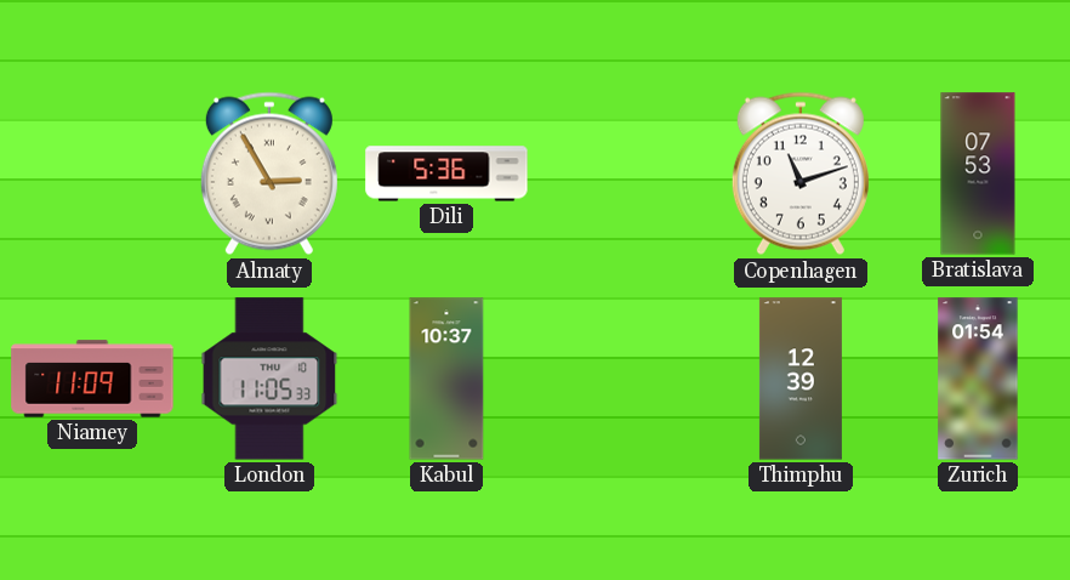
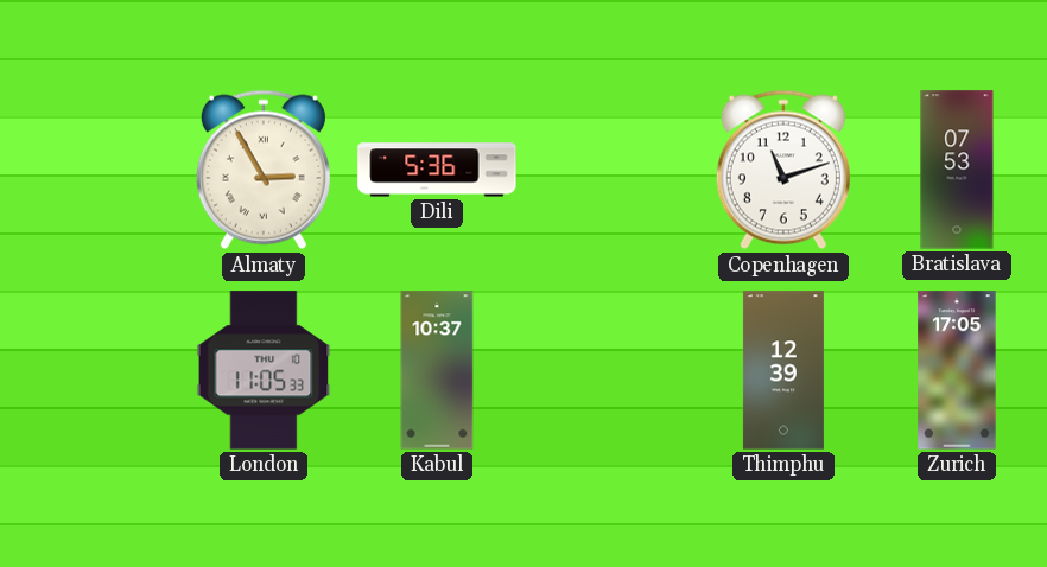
Niamey: 11:09 -> none (92, 379)
Zurich: 01:54 -> 17:05 (957, 370)
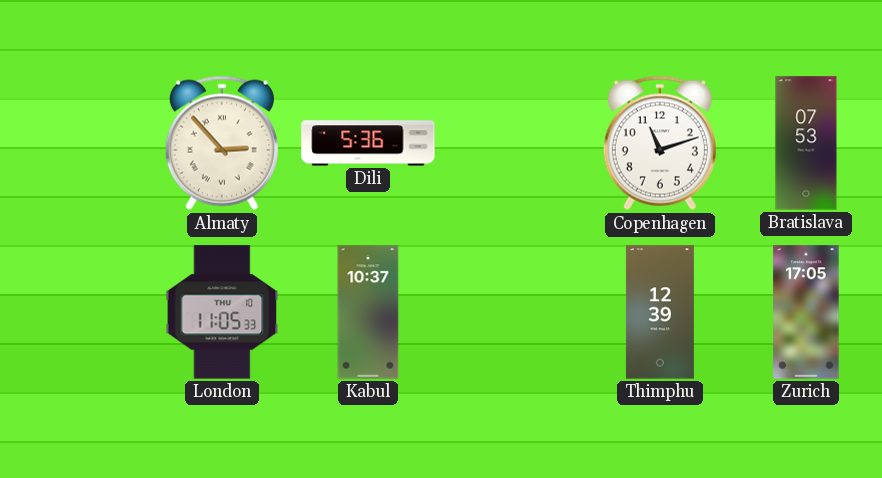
Almaty: 2:55 -> 2:53 (222, 143)
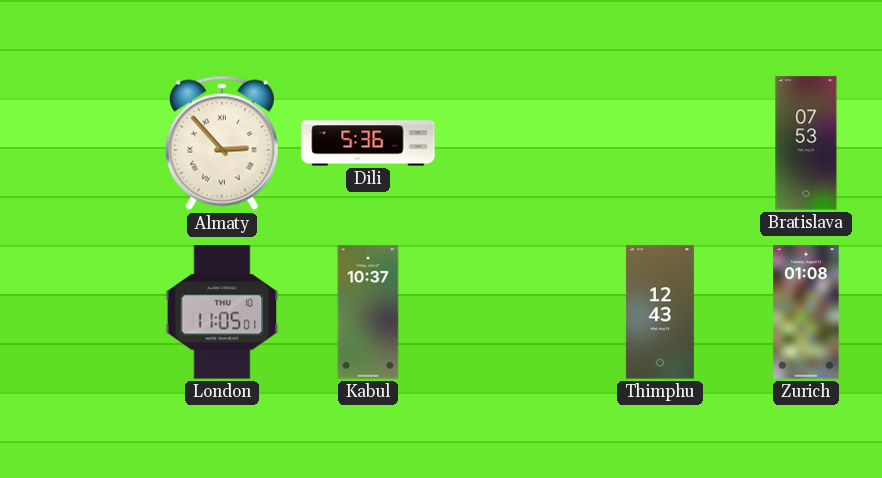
Copenhagen: 11:12 -> none (660, 143)
London: 11:05:33 -> 11:05:01 (222, 312)
Thimphu: 12:39 -> 12:43 (660, 312)
Zurich: 17:05 -> 01:08 (806, 312)
